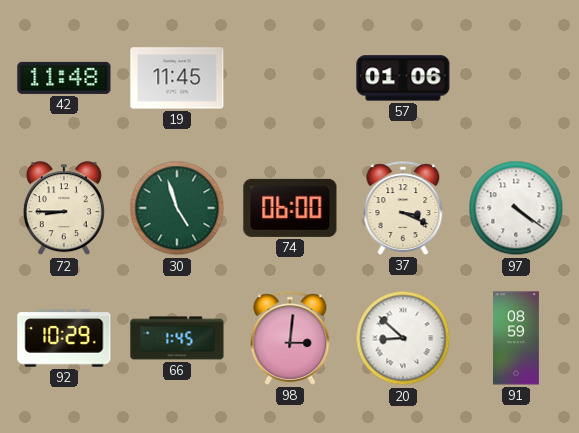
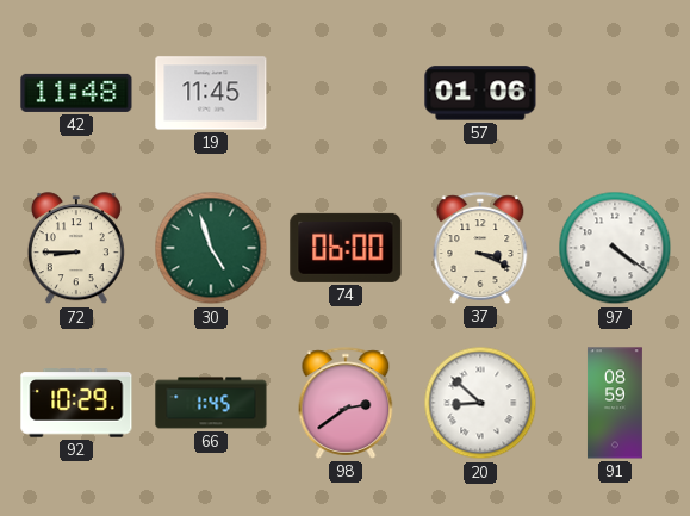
98: 3:01 -> 2:39 (346, 403)
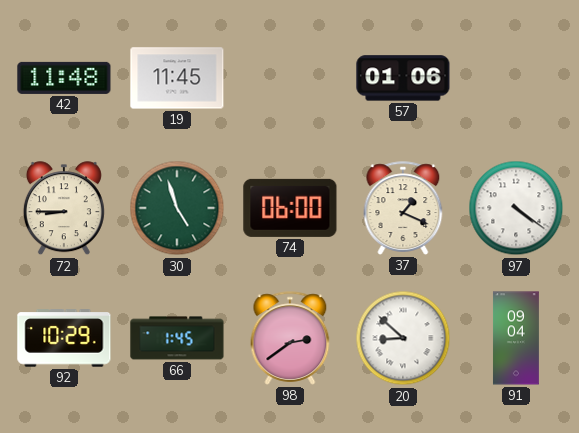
37: 3:19 -> 1:19 (403, 208)
91: 08:59 -> 09:04 (516, 338)
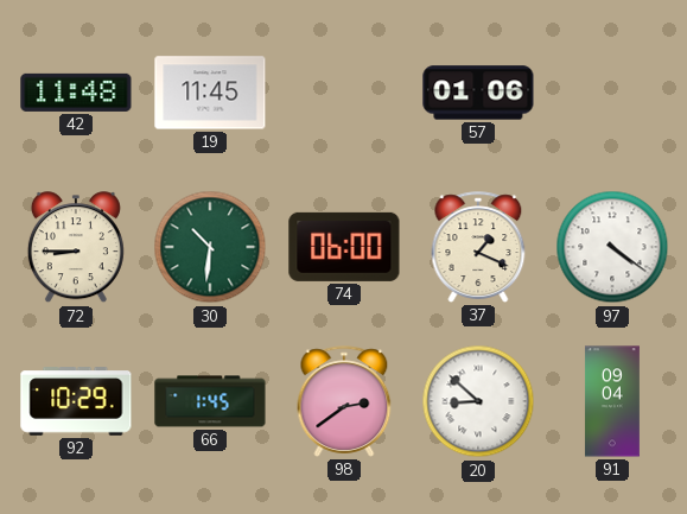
30: 4:57 -> 10:31 (210, 247)
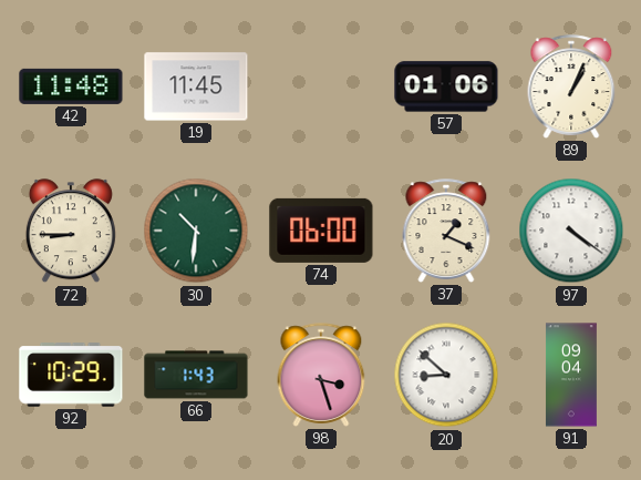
89: none -> 1:04 (571, 86)
66: 1:45 -> 1:43 (196, 375)
98: 2:39 -> 3:27 (321, 375)
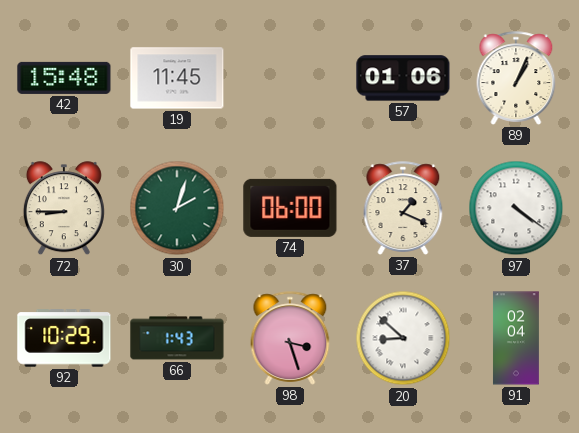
42: 11:48 -> 15:48 (64, 78)
30: 10:31 -> 2:03 (177, 208)
91: 09:04 -> 02:04 (516, 338)
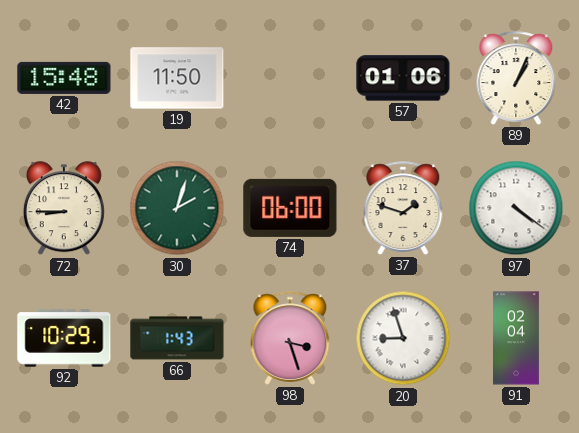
19: 11:45 -> 11:50 (177, 78)
37: 1:19 -> 1:48 (403, 208)
20: 8:52 -> 8:57 (403, 338)
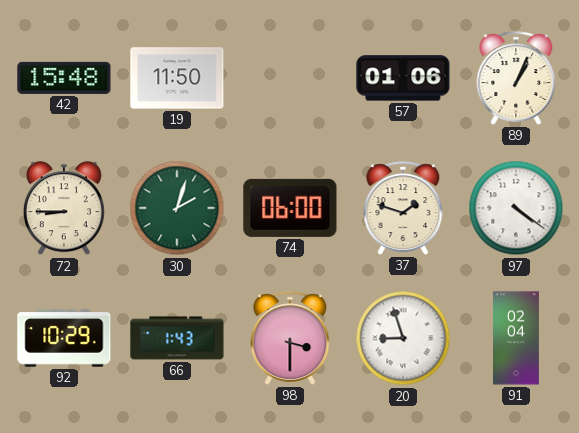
98: 3:27 -> 3:30 (290, 338)
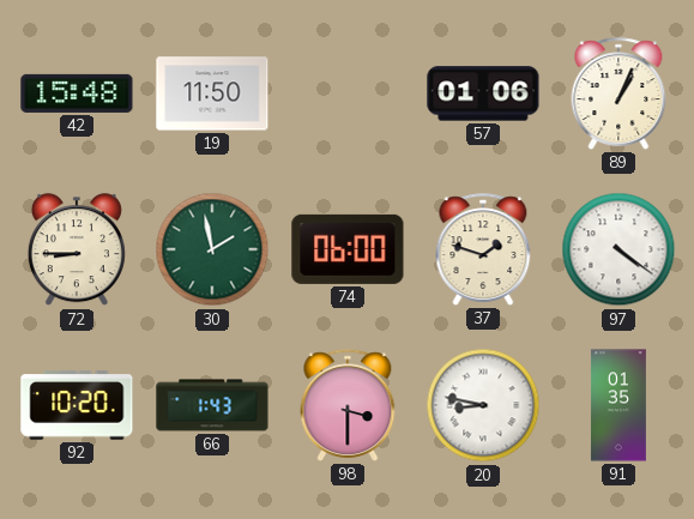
30: 2:03 -> 1:58 (212, 249)
92: 10:29 -> 10:20 (77, 405)
20: 8:57 -> 8:47 (483, 405)
91: 02:04 -> 01:35 (618, 405)
